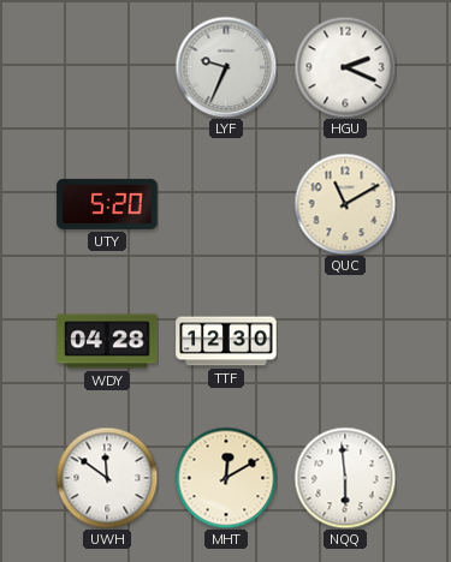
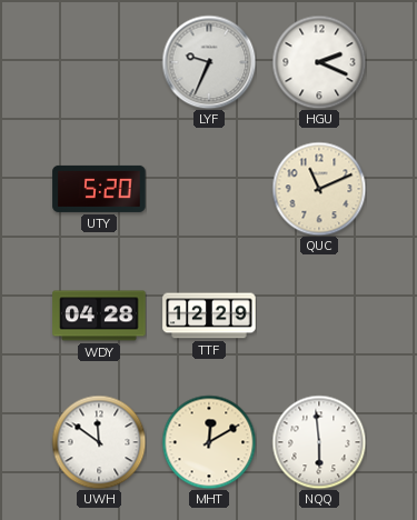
QUC: 11:10 -> 11:11 (319, 189)
TTF: 12:30 -> 12:29 (209, 316)
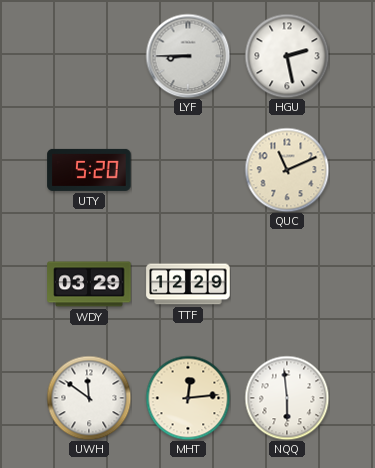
LYF: 9:34 -> 8:45 (188, 56)
HGU: 2:19 -> 2:28 (287, 56)
WDY: 04:28 -> 03:29 (89, 284)
MHT: 12:10 -> 12:14 (188, 398)
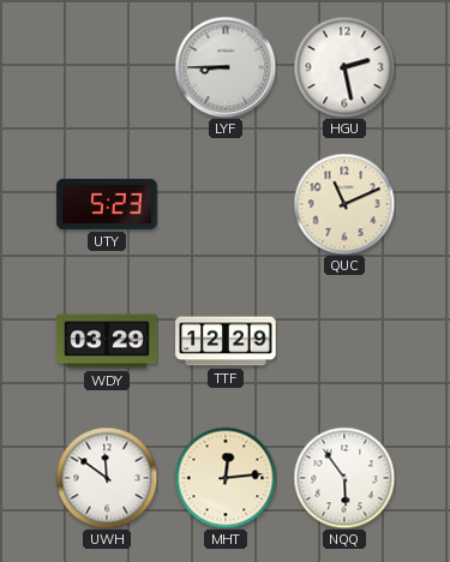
UTY: 5:20 -> 5:23 (107, 204)
NQQ: 5:59 -> 5:54 (344, 478)
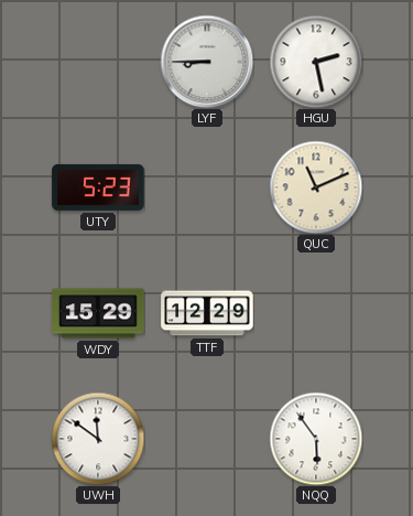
WDY: 03:29 -> 15:29 (98, 313)
MHT: 12:14 -> none (226, 478)
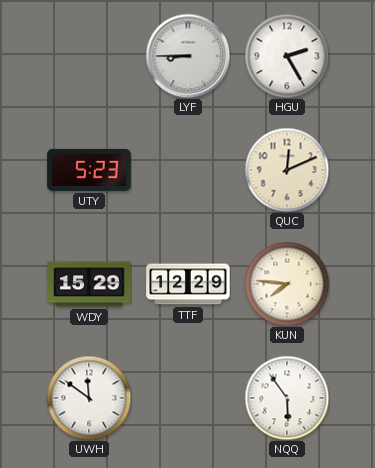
HGU: 2:28 -> 2:25 (287, 56)
QUC: 11:11 -> 12:11 (287, 170)
KUN: none -> 7:46 (287, 284)
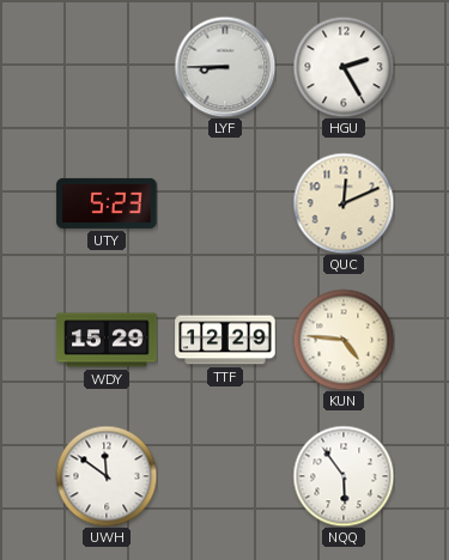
KUN: 7:46 -> 4:46 (344, 340)
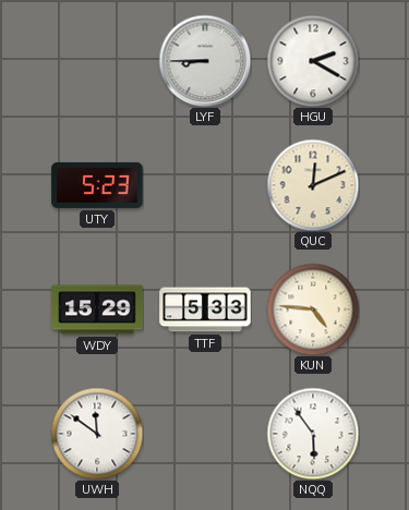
HGU: 2:25 -> 2:20 (313, 61)
TTF: 12:29 -> 5:33 (205, 309)
